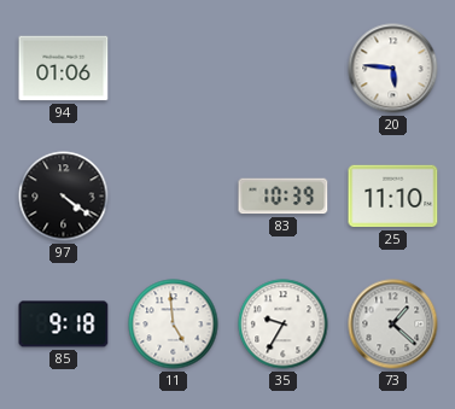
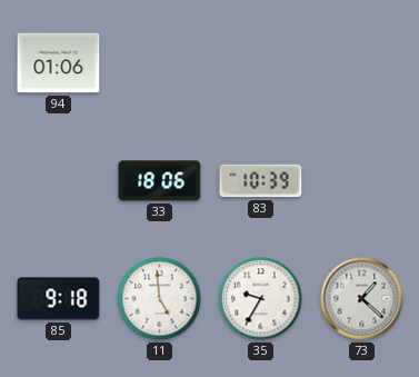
20: 5:46 -> none (393, 69)
97: 4:21 -> none (64, 197)
33: none -> 18:06 (160, 181)
25: 11:10 -> none (393, 197)
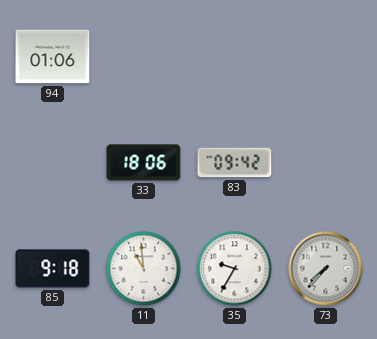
83: 10:39 -> 09:42 (235, 163)
11: 4:59 -> 10:59 (144, 269)
73: 1:22 -> 7:37 (326, 269)
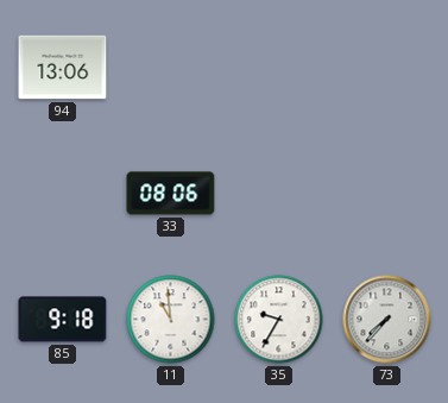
94: 01:06 -> 13:06 (63, 68)
33: 18:06 -> 08:06 (171, 194)
83: 09:42 -> none (235, 163)
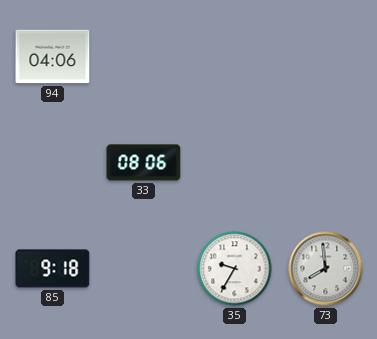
94: 13:06 -> 04:06 (53, 57)
11: 10:59 -> none (171, 320)
73: 7:37 -> 7:59 (326, 269)
